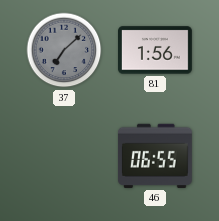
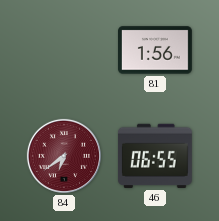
37: 7:08 -> none (64, 50)
84: none -> 6:39 (64, 156)
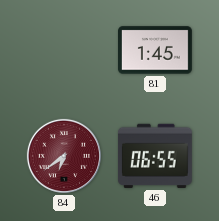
81: 1:56 -> 1:45 (156, 50)
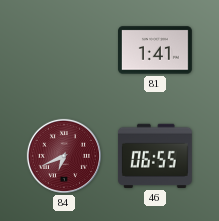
81: 1:45 -> 1:41 (156, 50)
84: 6:39 -> 6:41 (64, 156)
